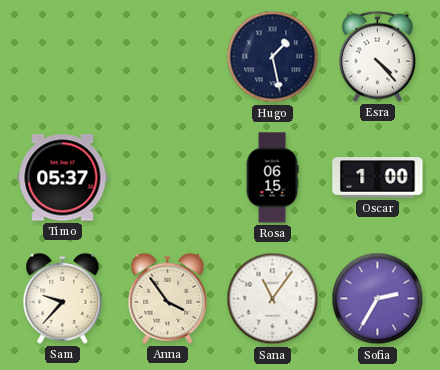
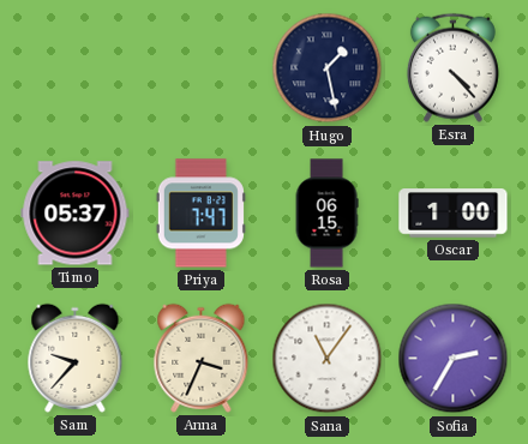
Priya: none -> 7:47 (200, 214)
Anna: 3:54 -> 3:34 (202, 358)
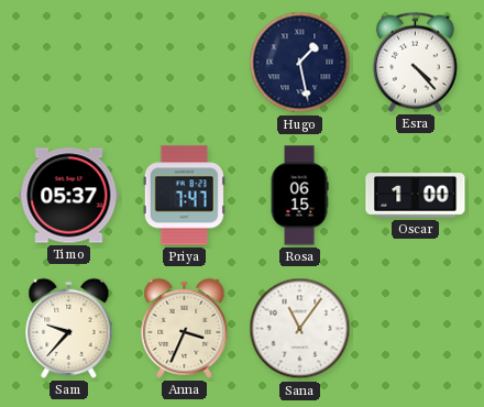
Sofia: 2:35 -> none (454, 359)
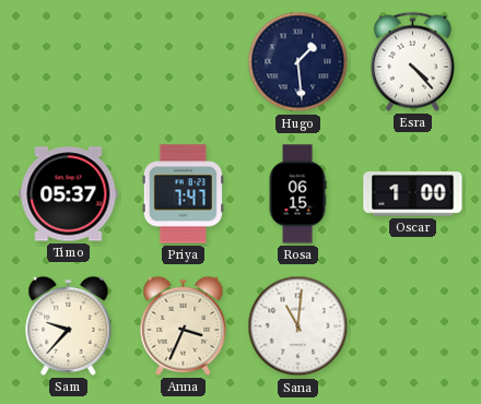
Hugo: 1:28 -> 1:29 (298, 62)
Sana: 11:06 -> 11:01 (298, 326)
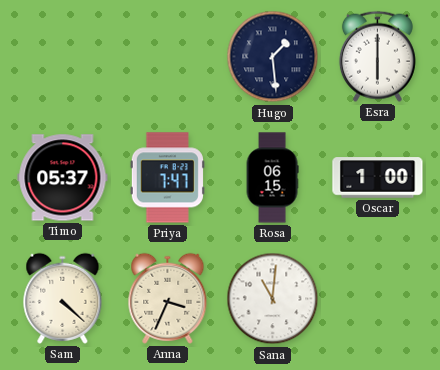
Esra: 4:23 -> 6:00 (377, 56)
Sam: 9:37 -> 4:22 (63, 298)
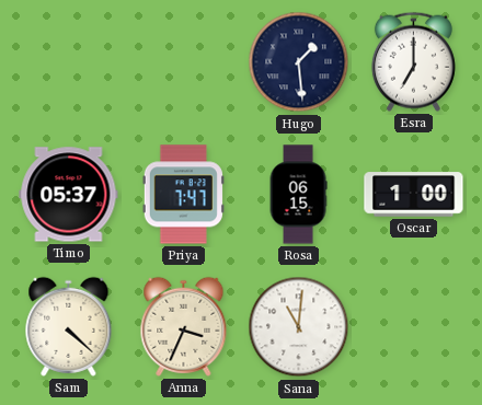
Esra: 6:00 -> 7:00 (413, 61)
